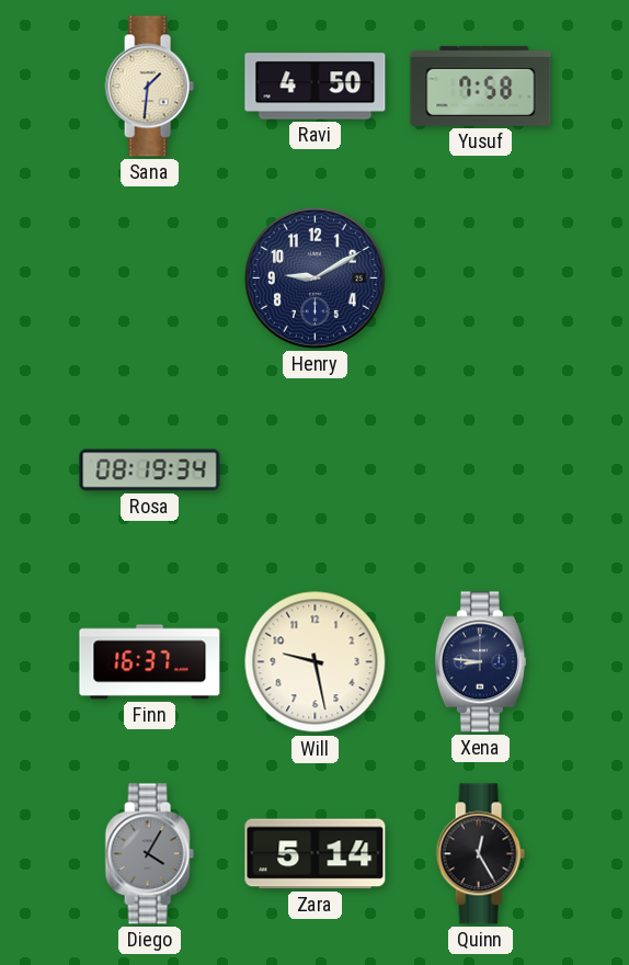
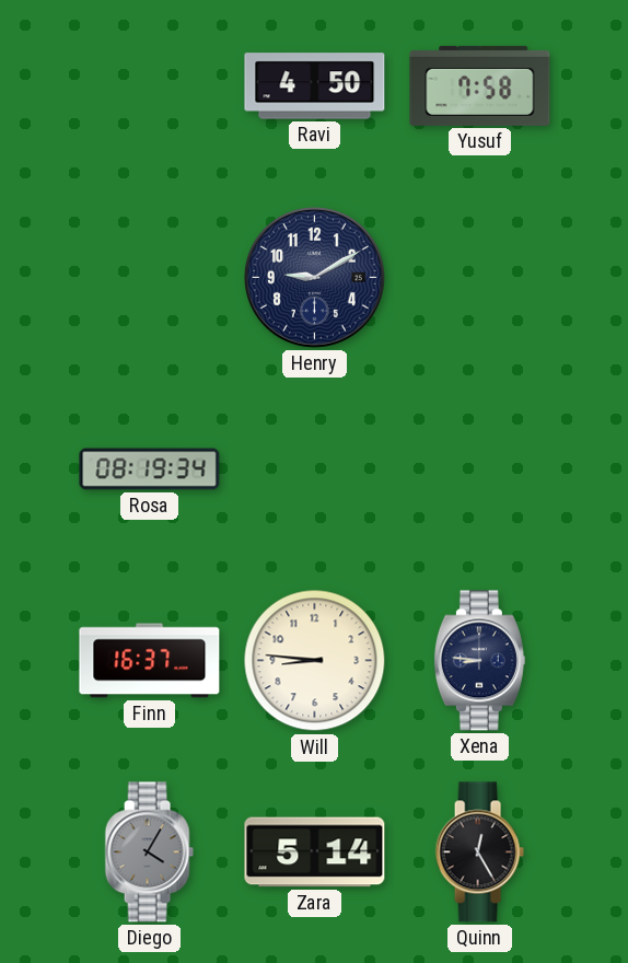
Sana: 1:31 -> none (149, 87)
Will: 9:28 -> 8:46 (315, 661)
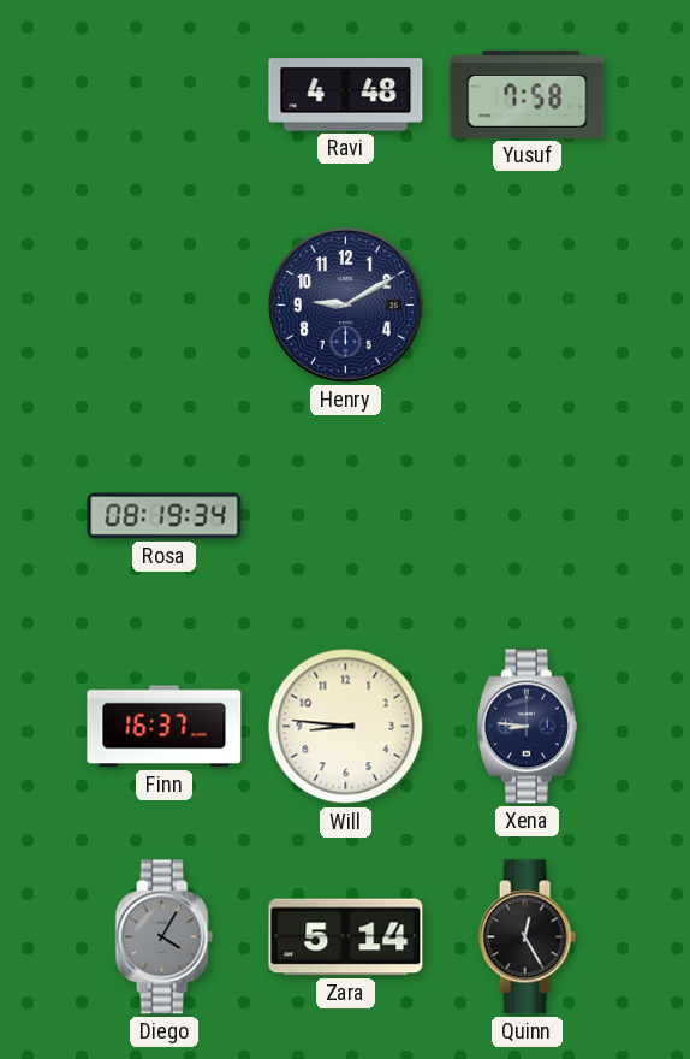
Ravi: 4:50 -> 4:48 (346, 95)
